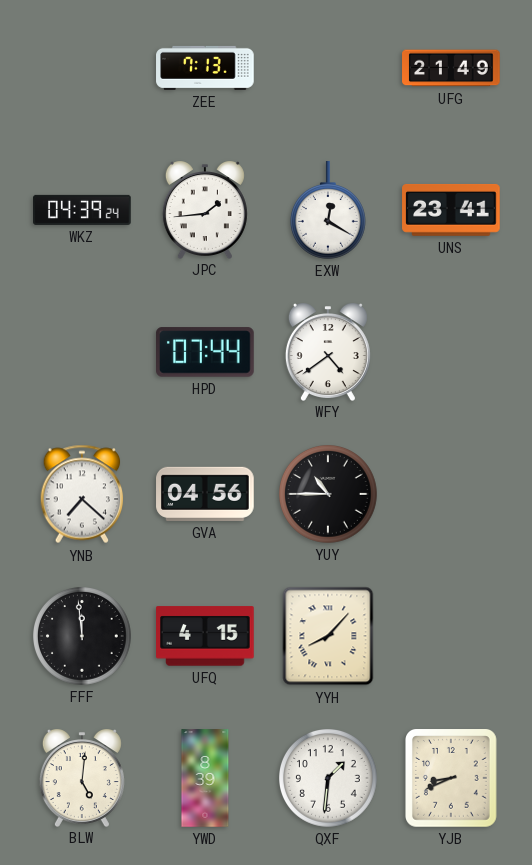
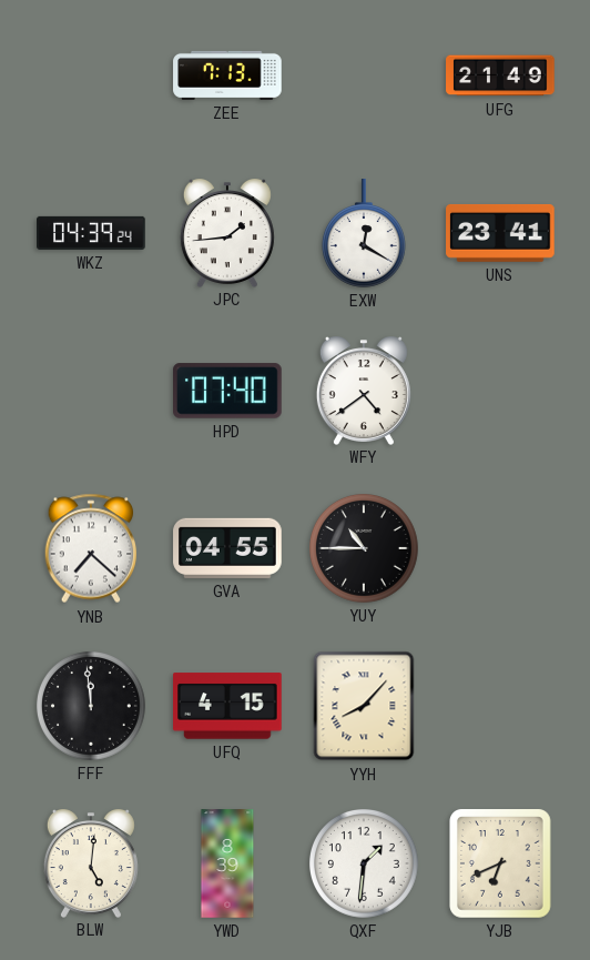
HPD: 07:44 -> 07:40 (228, 391)
GVA: 04:56 -> 04:55 (227, 548)
YJB: 8:41 -> 6:41 (501, 865)
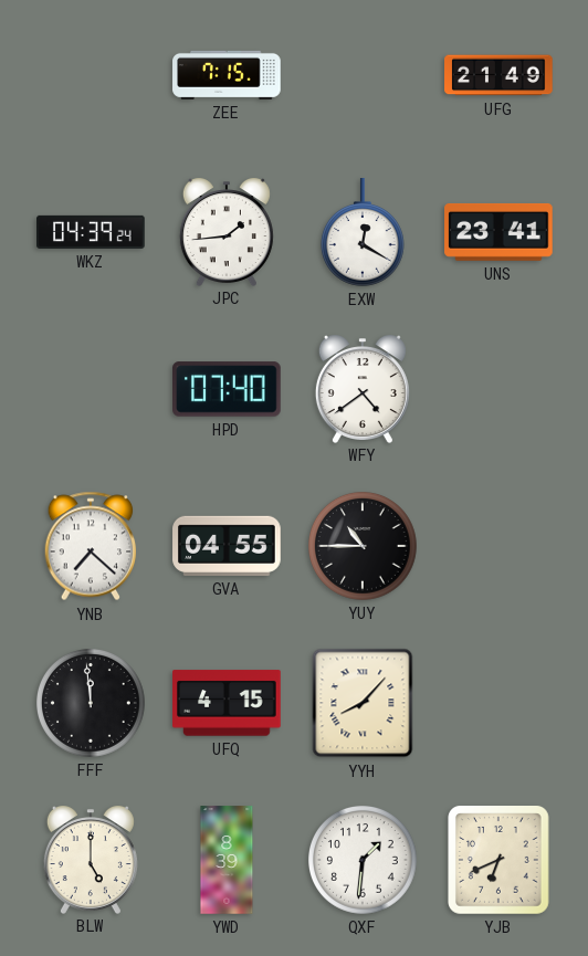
ZEE: 7:13 -> 7:15 (227, 75)
BLW: 5:01 -> 5:00 (91, 860)
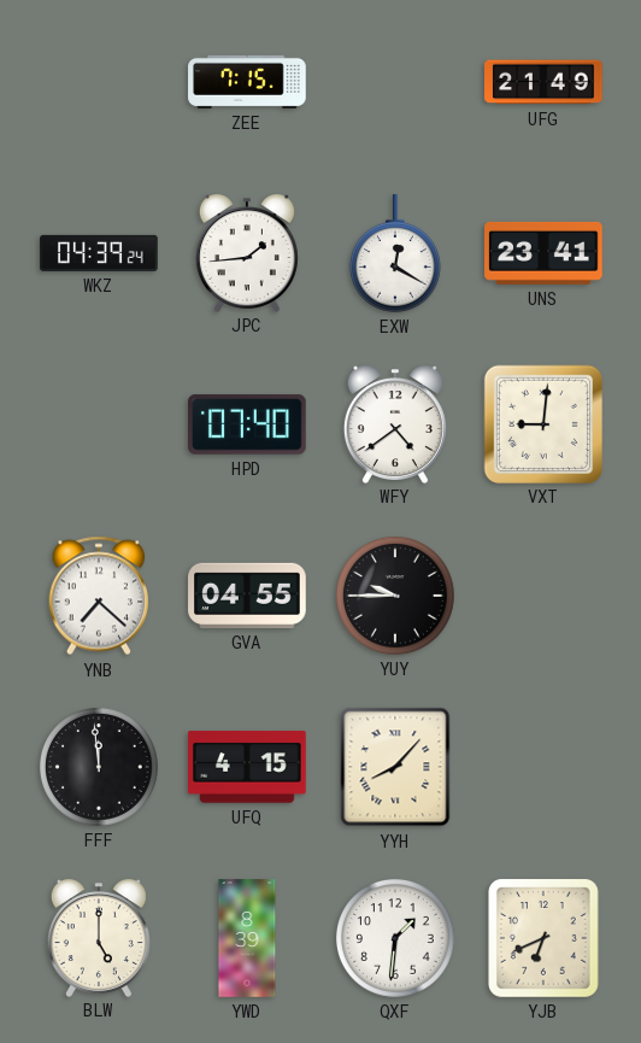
VXT: none -> 9:01 (542, 423)
YUY: 10:45 -> 9:45 (396, 597)
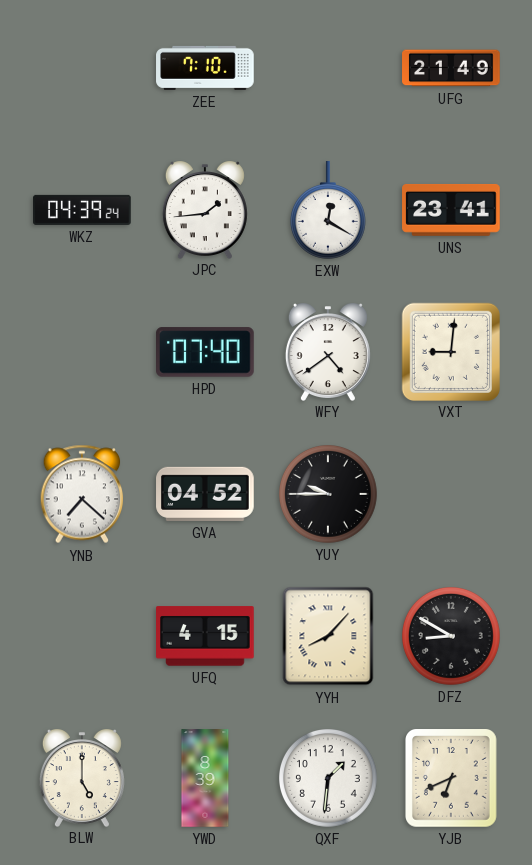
ZEE: 7:15 -> 7:10 (205, 68)
GVA: 04:55 -> 04:52 (205, 494)
FFF: 11:59 -> none (100, 768)
DFZ: none -> 8:50 (452, 637)
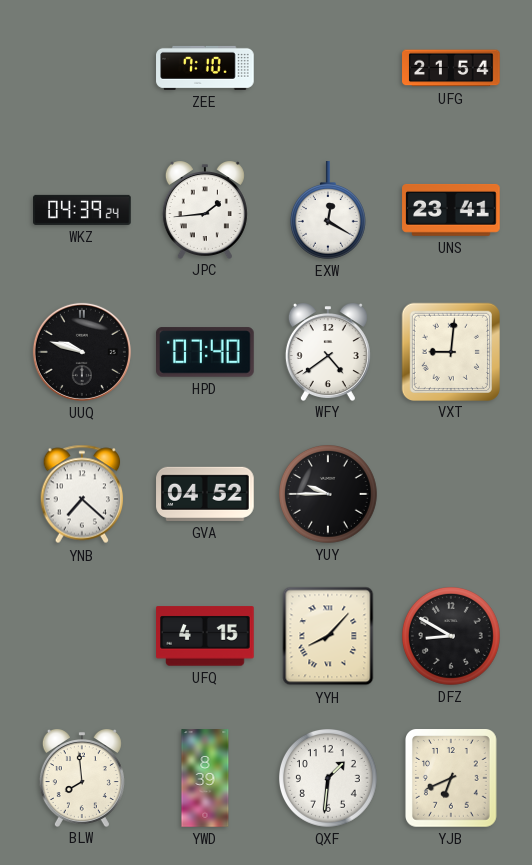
UFG: 21:49 -> 21:54 (451, 68)
UUQ: none -> 9:48 (82, 352)
BLW: 5:00 -> 7:59 (82, 778)
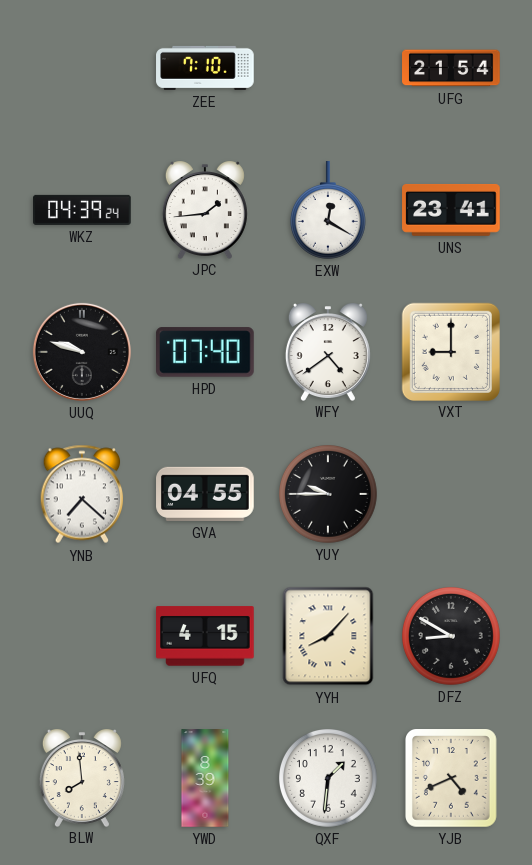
VXT: 9:01 -> 9:00 (450, 351)
GVA: 04:52 -> 04:55 (205, 494)
YJB: 6:41 -> 4:41 (452, 779)
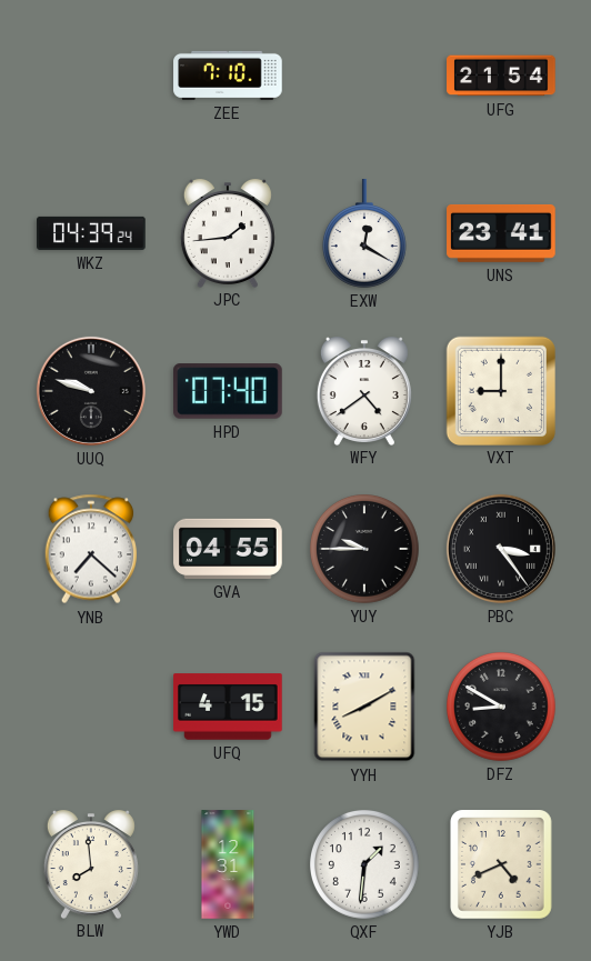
PBC: none -> 3:24 (501, 549)
YYH: 8:07 -> 8:10 (364, 707)
YWD: 8:39 -> 12:31 (228, 864)
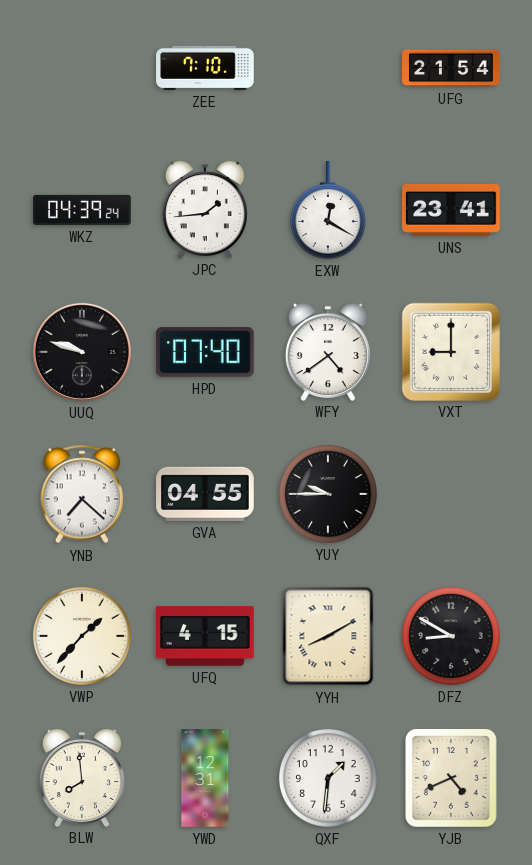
PBC: 3:24 -> none (501, 549)
VWP: none -> 1:37 (83, 637)
